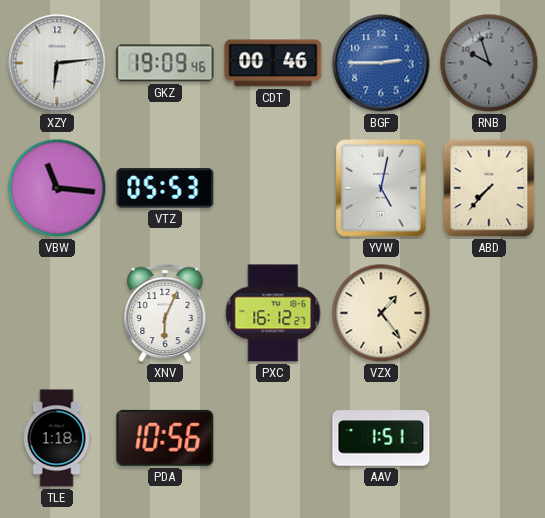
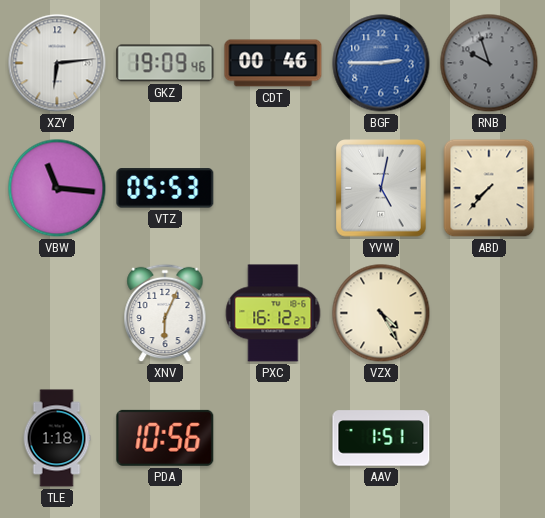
VZX: 1:24 -> 4:25 (381, 313)
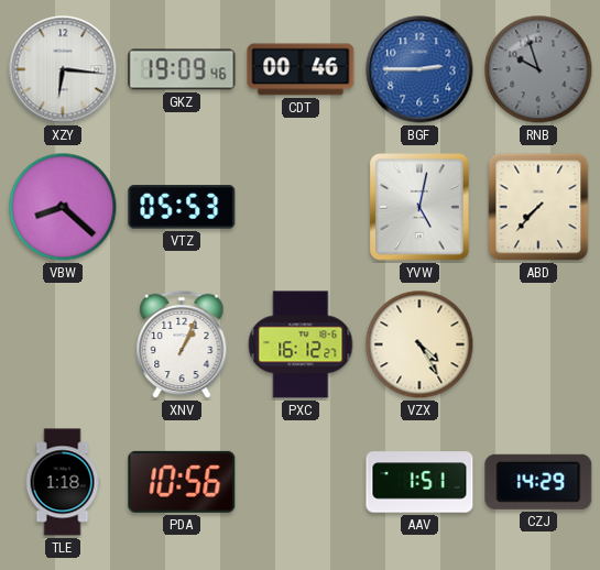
XZY: 6:14 -> 6:16 (63, 69)
VBW: 11:16 -> 8:22 (63, 207)
XNV: 6:04 -> 1:04 (182, 344)
CZJ: none -> 14:29 (538, 482)
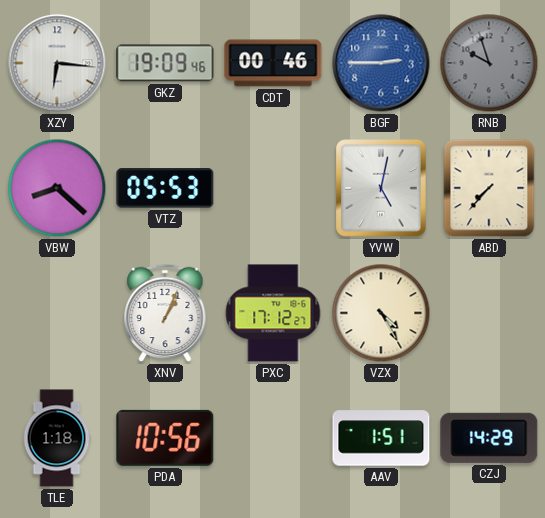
PXC: 16:12 -> 17:12 (273, 313)
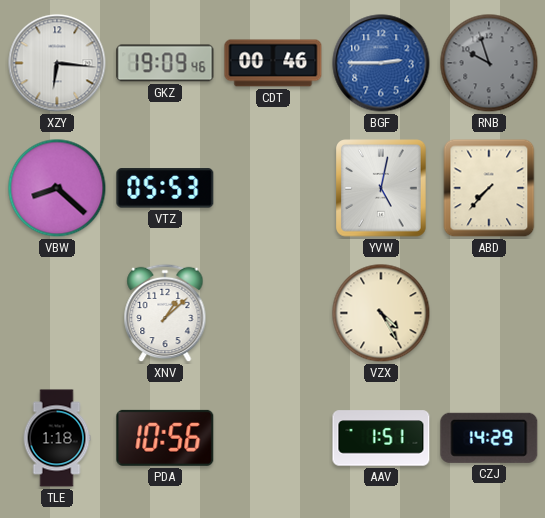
XNV: 1:04 -> 1:08 (165, 313)
PXC: 17:12 -> none (273, 313)
